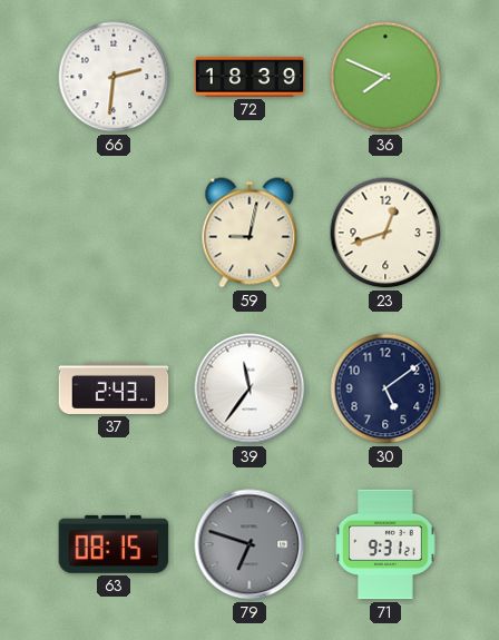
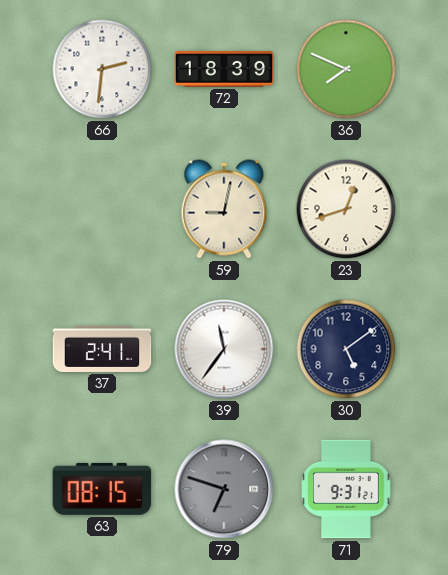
37: 2:43 -> 2:41 (102, 349)
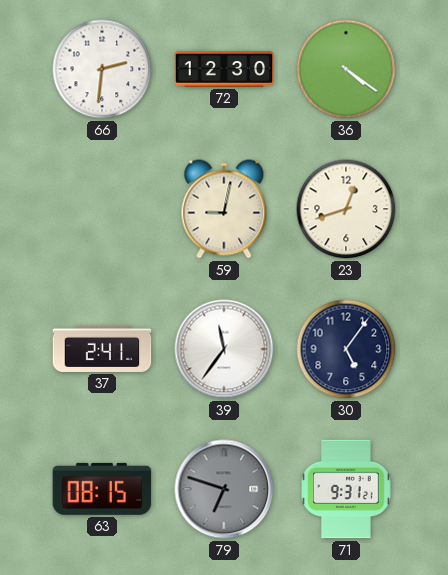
72: 18:39 -> 12:30 (224, 69)
36: 7:49 -> 4:21 (346, 69)
30: 5:09 -> 5:06 (346, 349)
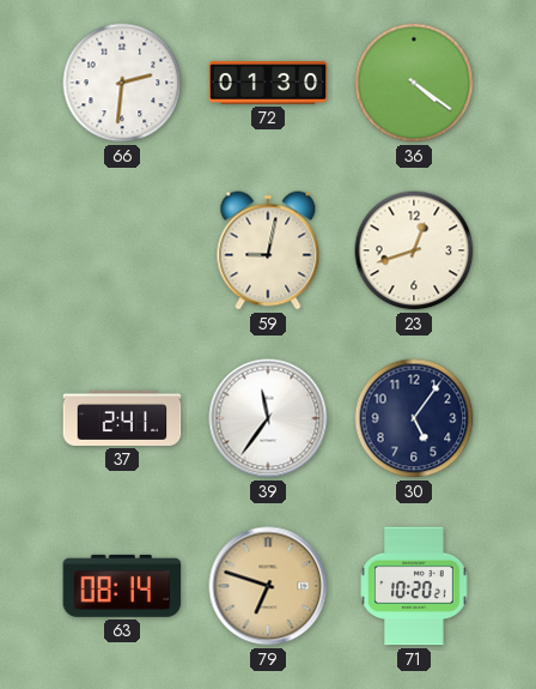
72: 12:30 -> 01:30 (268, 83)
63: 08:15 -> 08:14 (122, 586)
79 dial: grey -> champagne (268, 586)
71: 9:31 -> 10:20 (414, 586)
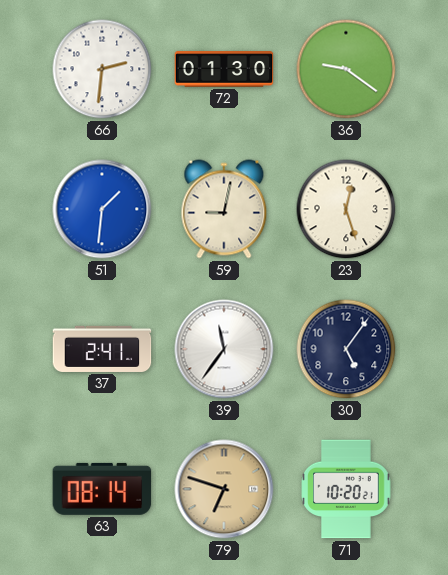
36: 4:21 -> 9:21 (346, 69)
51: none -> 1:31 (102, 209)
23: 12:42 -> 12:27 (346, 209)
